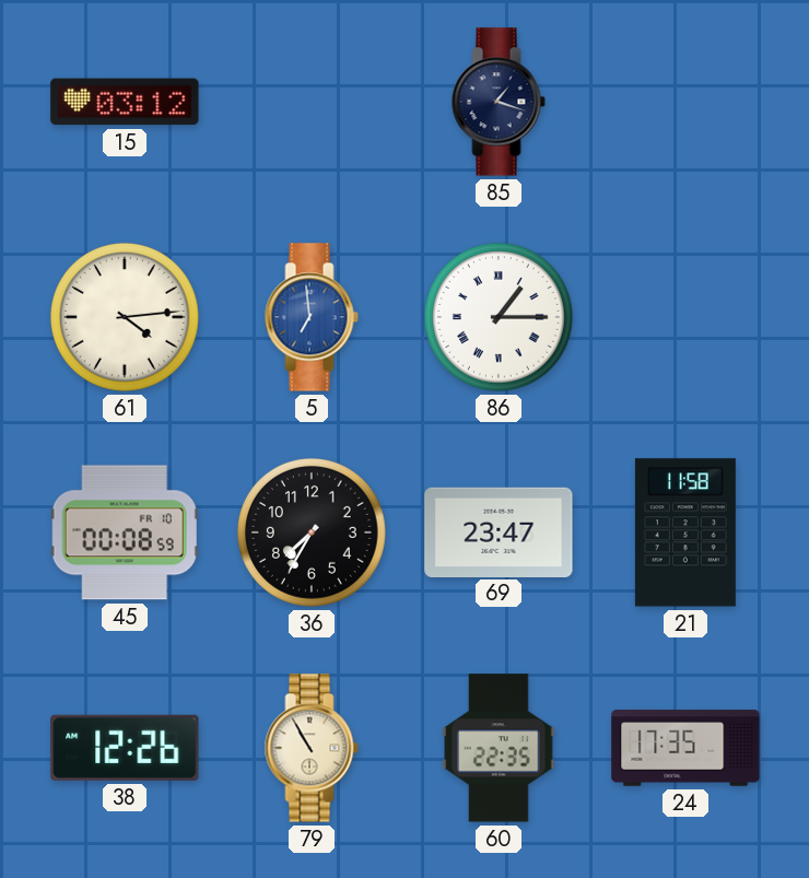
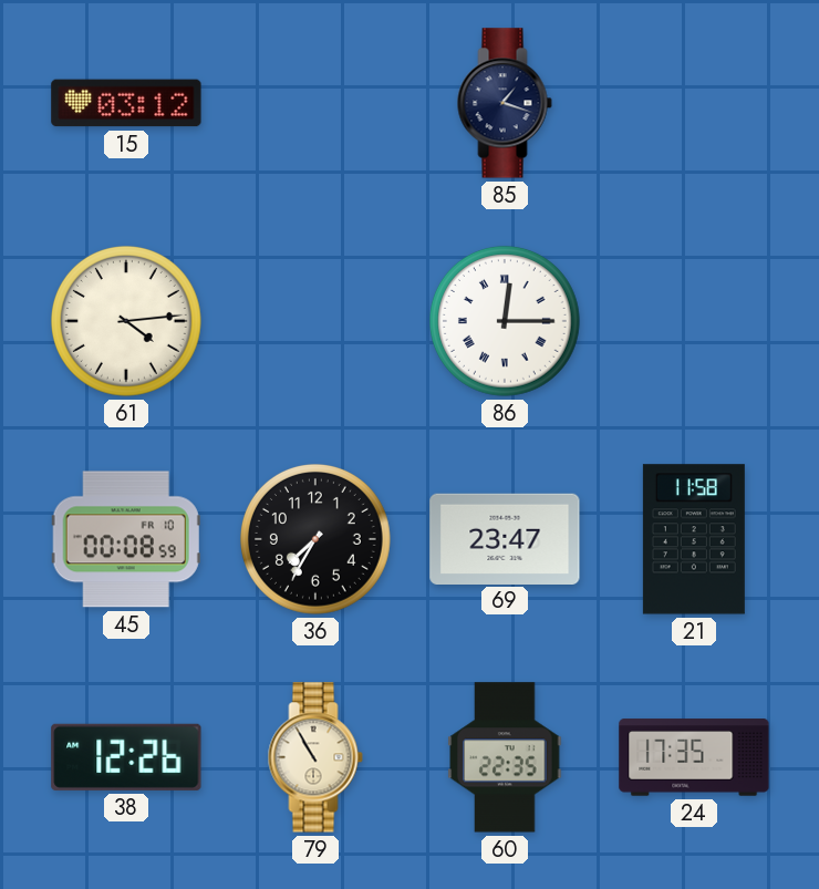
5: 6:59 -> none (312, 317)
86: 1:15 -> 12:15 (505, 321)
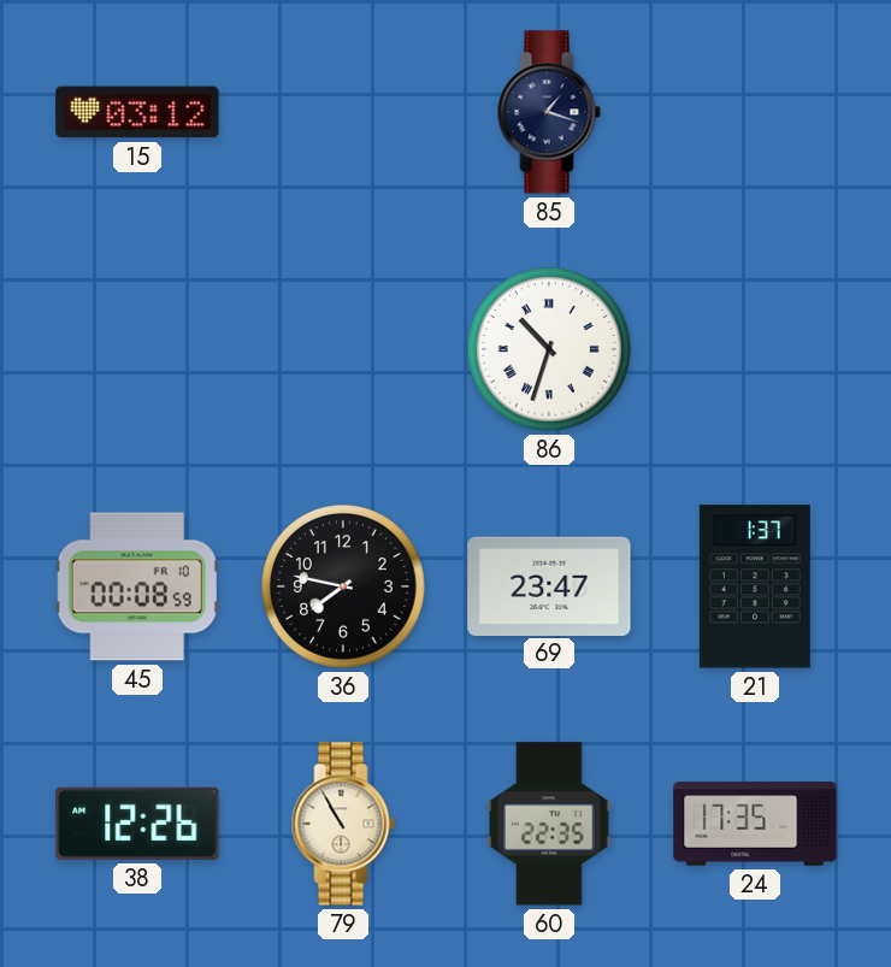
61: 4:14 -> none (126, 321)
86: 12:15 -> 10:33 (549, 349)
36: 7:35 -> 7:47 (343, 586)
21: 11:58 -> 1:37 (755, 586)
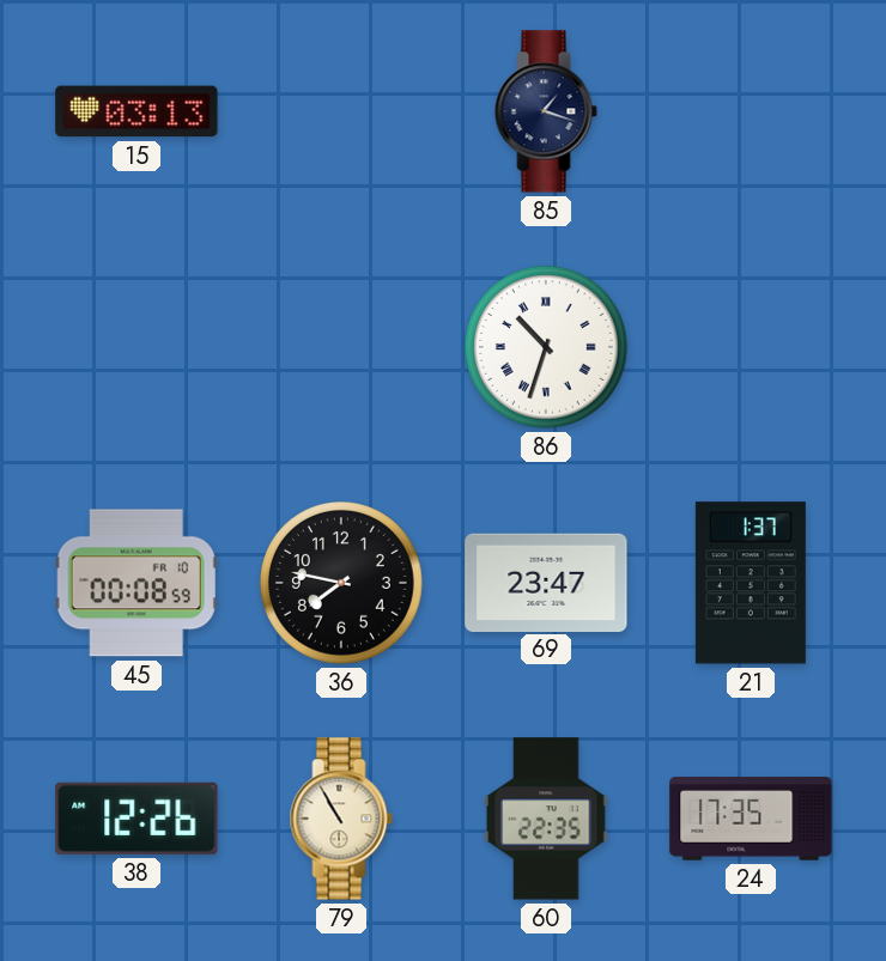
15: 03:12 -> 03:13 (136, 111)
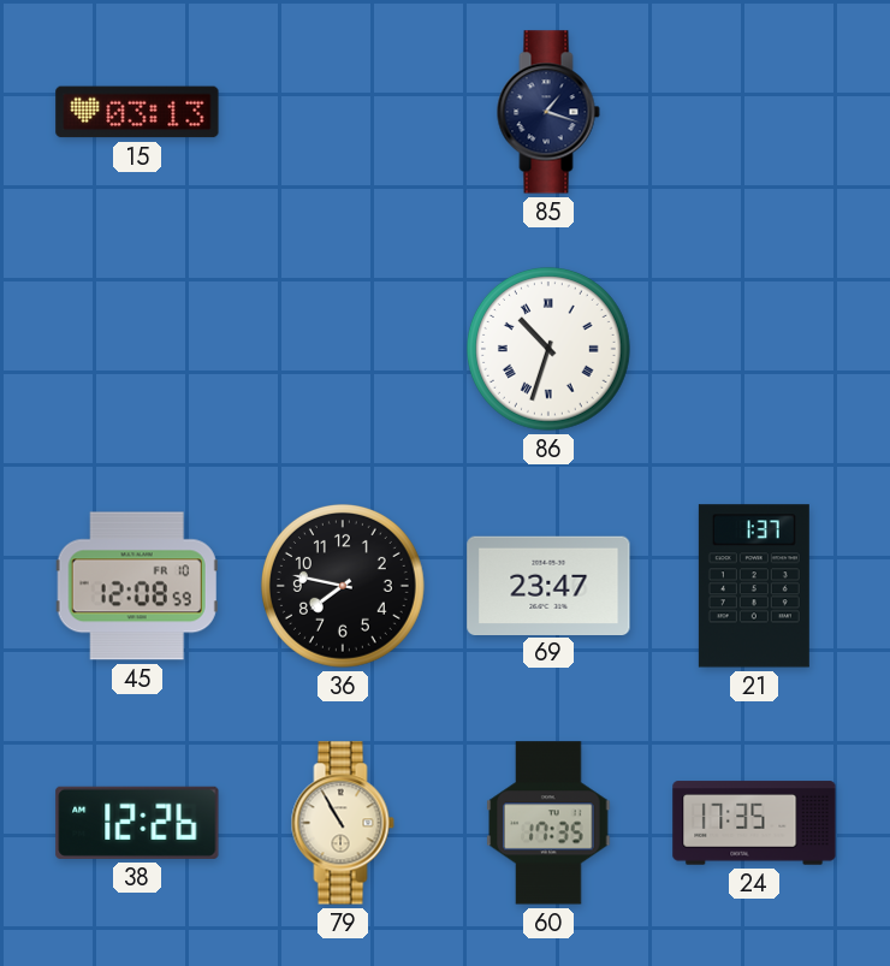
45: 00:08 -> 12:08 (137, 586)
60: 22:35 -> 17:35 (548, 823)
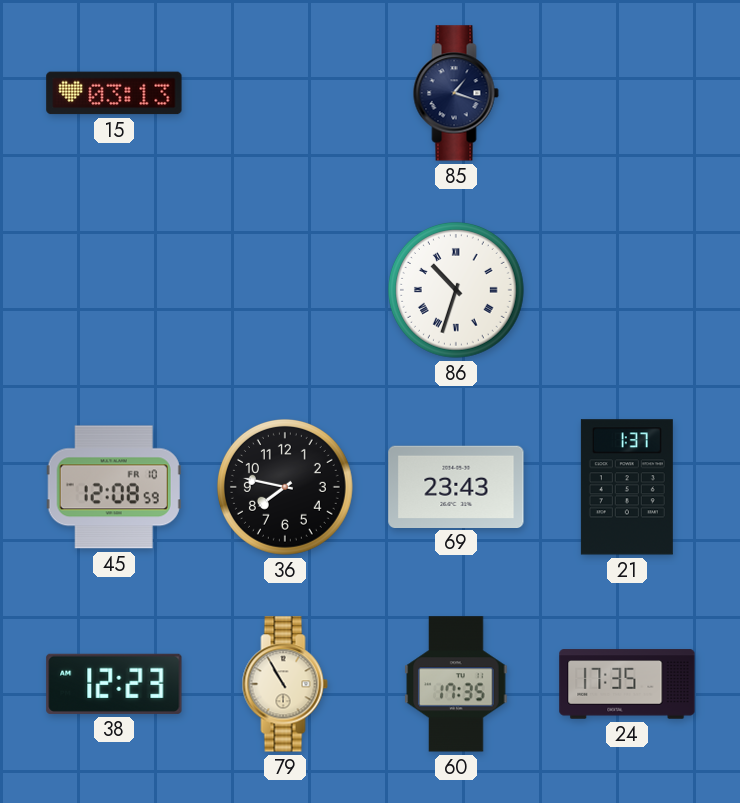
69: 23:47 -> 23:43 (456, 486)
38: 12:26 -> 12:23 (114, 684)
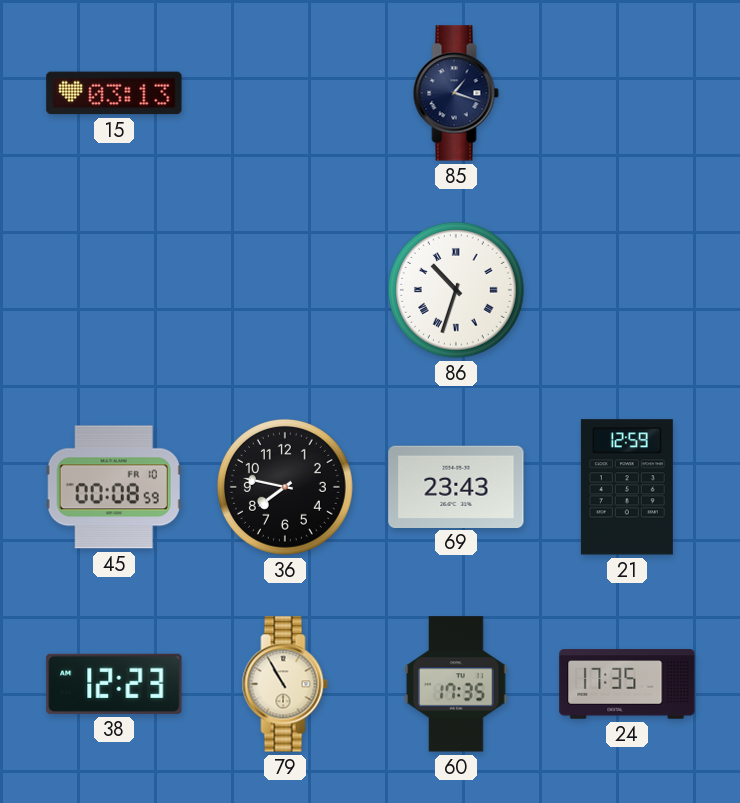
45: 12:08 -> 00:08 (114, 487)
21: 1:37 -> 12:59 (627, 487)
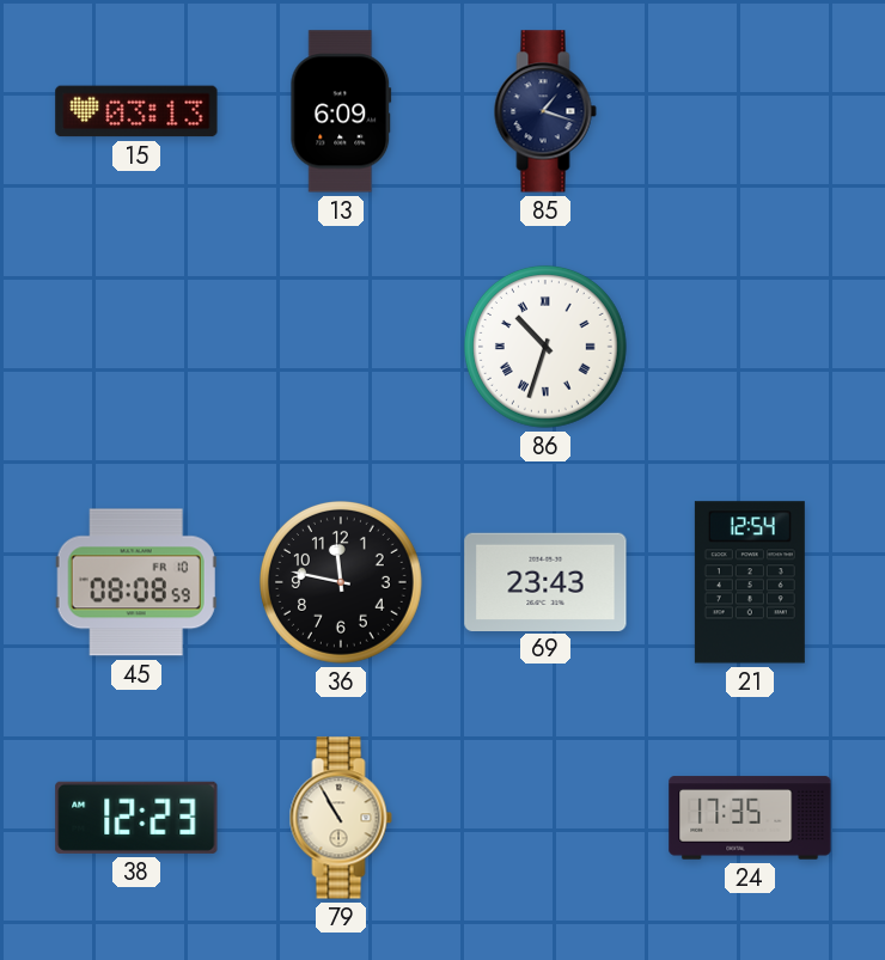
13: none -> 6:09 (341, 111)
45: 00:08 -> 08:08 (136, 582)
36: 7:47 -> 11:47 (341, 582)
21: 12:59 -> 12:54 (750, 582)
60: 17:35 -> none (456, 684)
